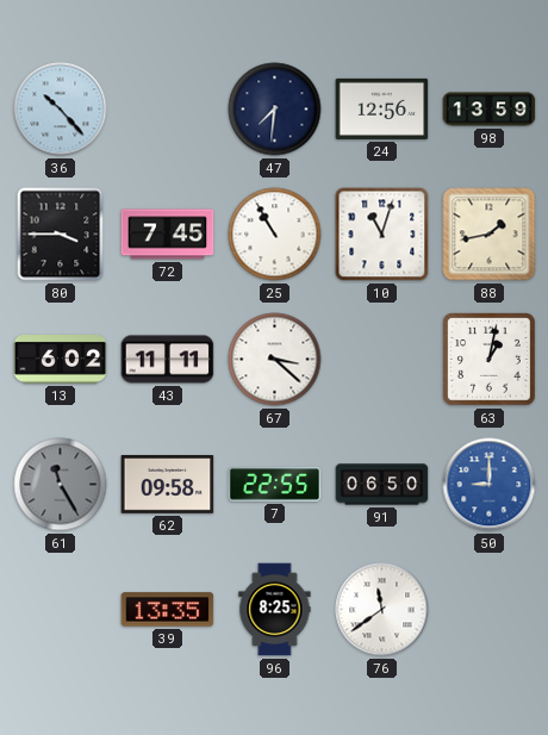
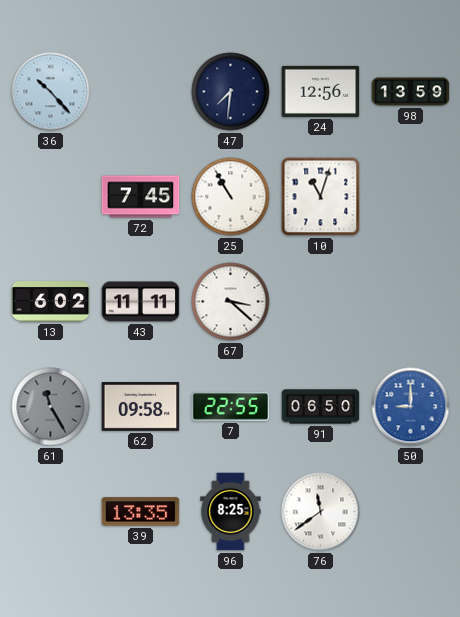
80: 3:45 -> none (61, 235)
88: 1:43 -> none (490, 235)
63: 1:02 -> none (490, 360)
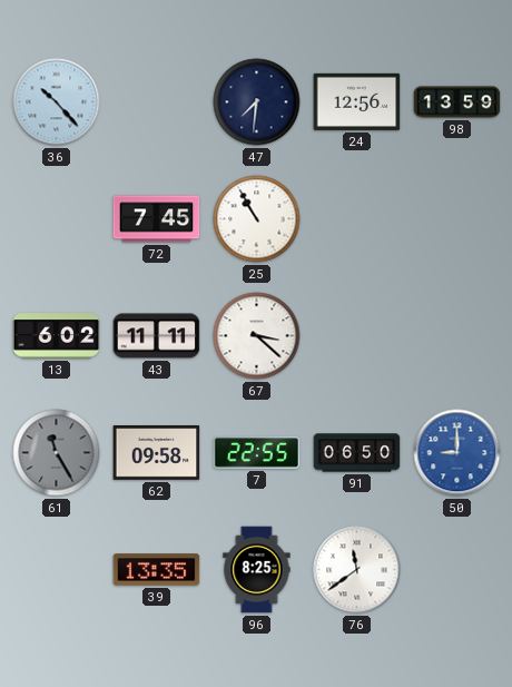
10: 11:03 -> none (321, 197)
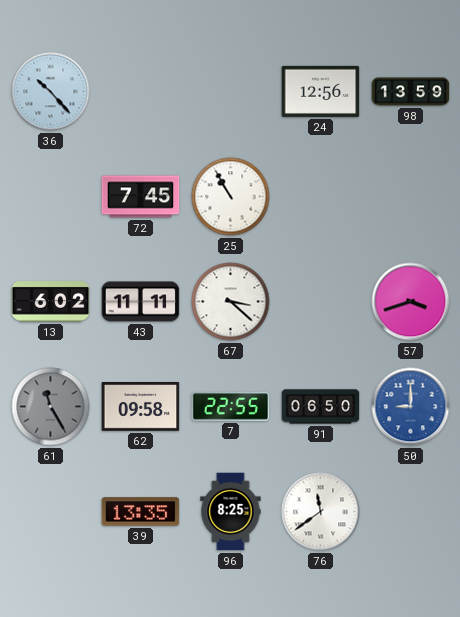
47: 7:31 -> none (257, 102)
57: none -> 3:42 (411, 302)
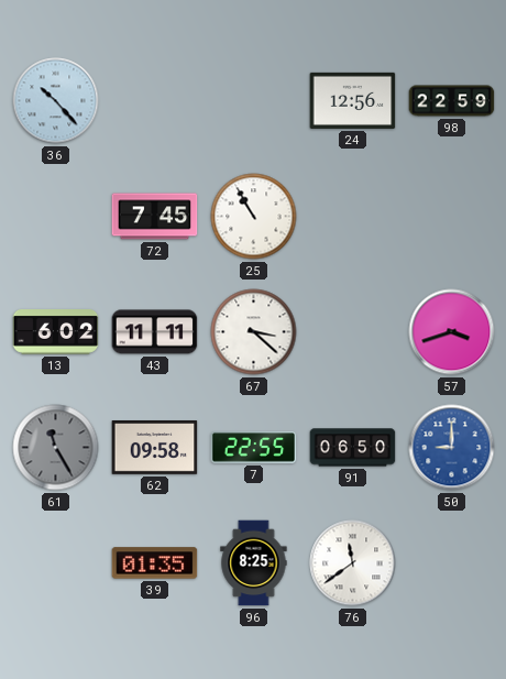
98: 13:59 -> 22:59 (452, 101)
39: 13:35 -> 01:35 (155, 563)
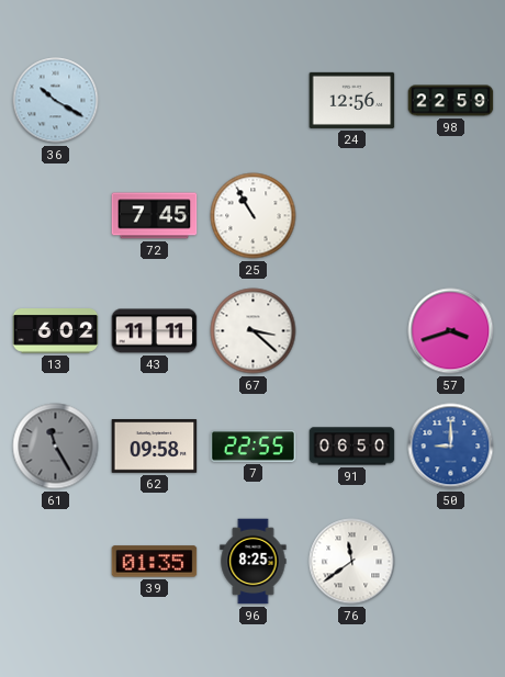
36: 10:23 -> 10:20 (56, 101)
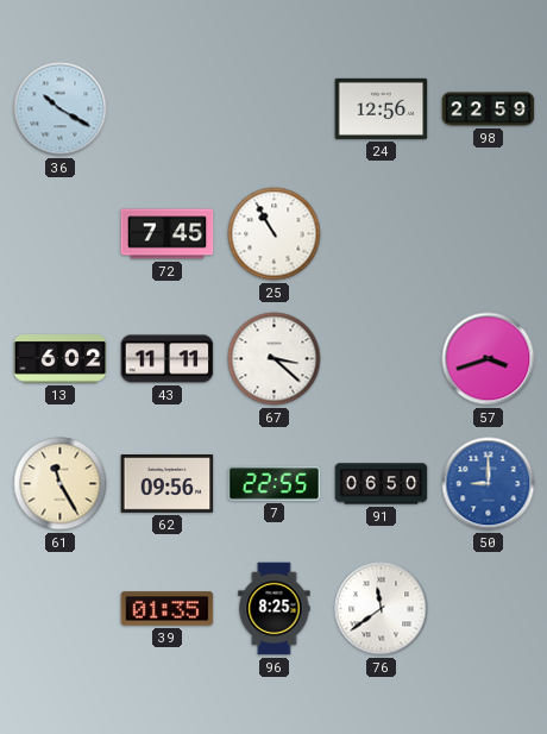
61 dial: grey -> cream (61, 484)
62: 09:58 -> 09:56 (168, 484)
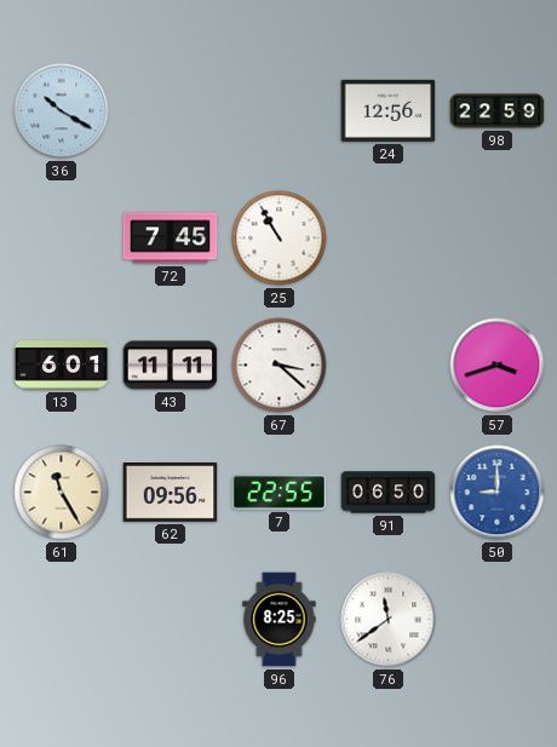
13: 6:02 -> 6:01 (62, 366)
39: 01:35 -> none (168, 609)
